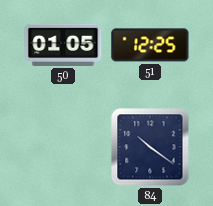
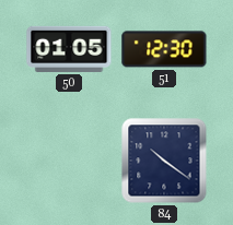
51: 12:25 -> 12:30 (164, 49)
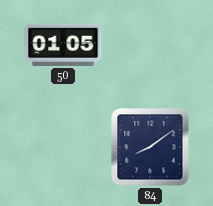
51: 12:30 -> none (164, 49)
84: 10:21 -> 8:09 (150, 147)
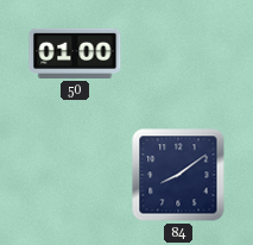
50: 01:05 -> 01:00 (75, 54)
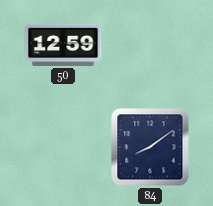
50: 01:00 -> 12:59 (63, 45)
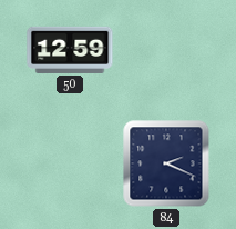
84: 8:09 -> 2:19 (166, 163)
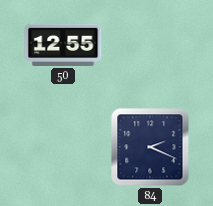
50: 12:59 -> 12:55 (63, 45)
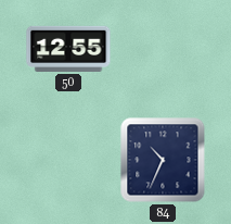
84: 2:19 -> 10:34 (163, 160)
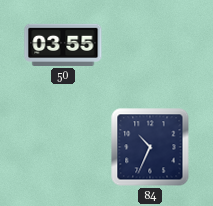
50: 12:55 -> 03:55 (63, 45)
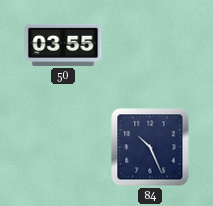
84: 10:34 -> 10:26 (150, 147)
